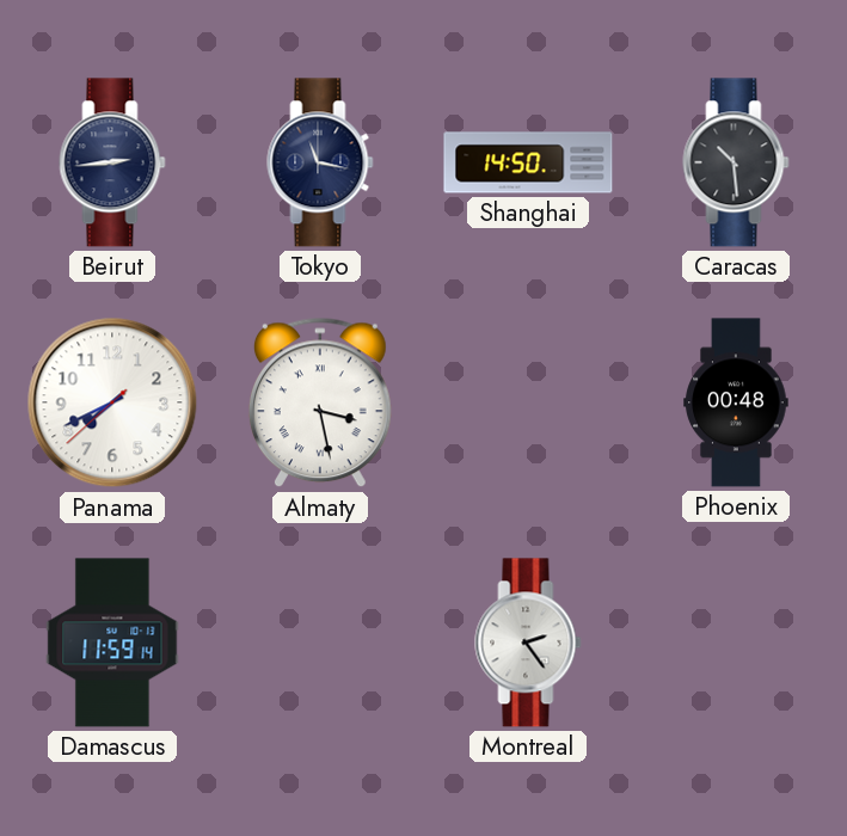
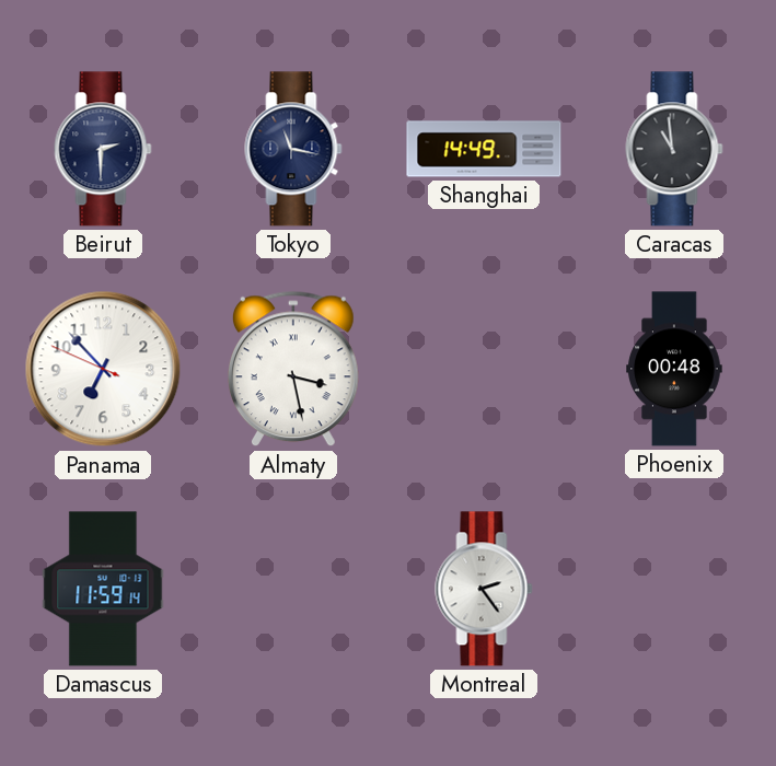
Beirut: 2:44 -> 2:30 (103, 149)
Shanghai: 14:50 -> 14:49 (484, 149)
Caracas: 10:29 -> 10:59 (674, 149)
Panama: 7:40 -> 6:52 (103, 369)
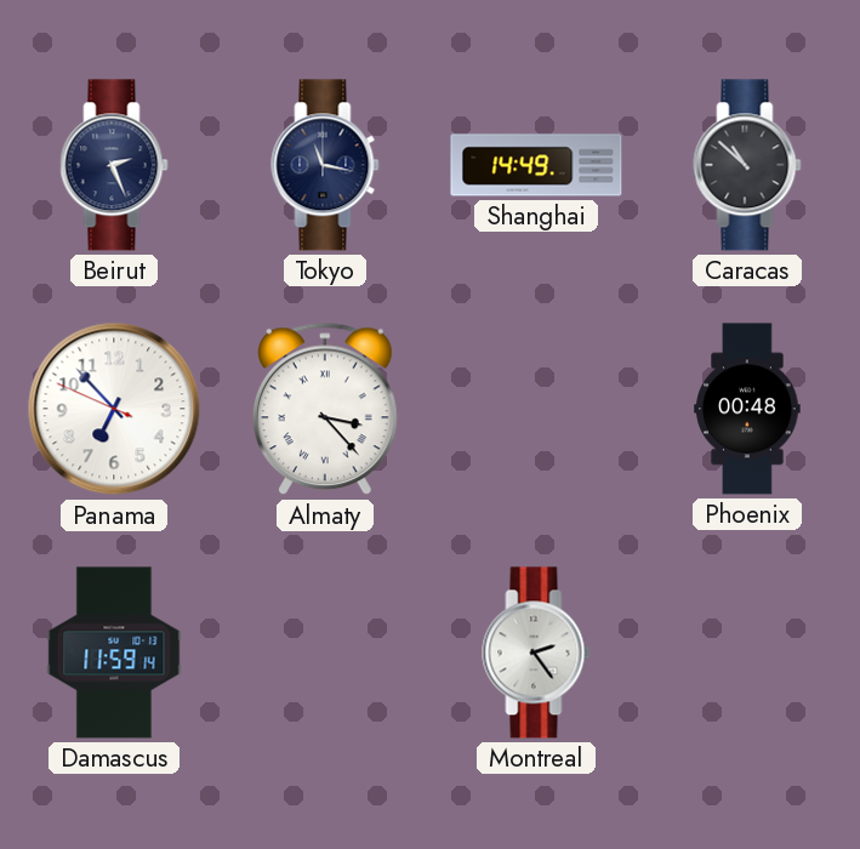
Beirut: 2:30 -> 2:26 (114, 165)
Caracas: 10:59 -> 10:52 (747, 165)
Almaty: 3:28 -> 3:23 (325, 409)
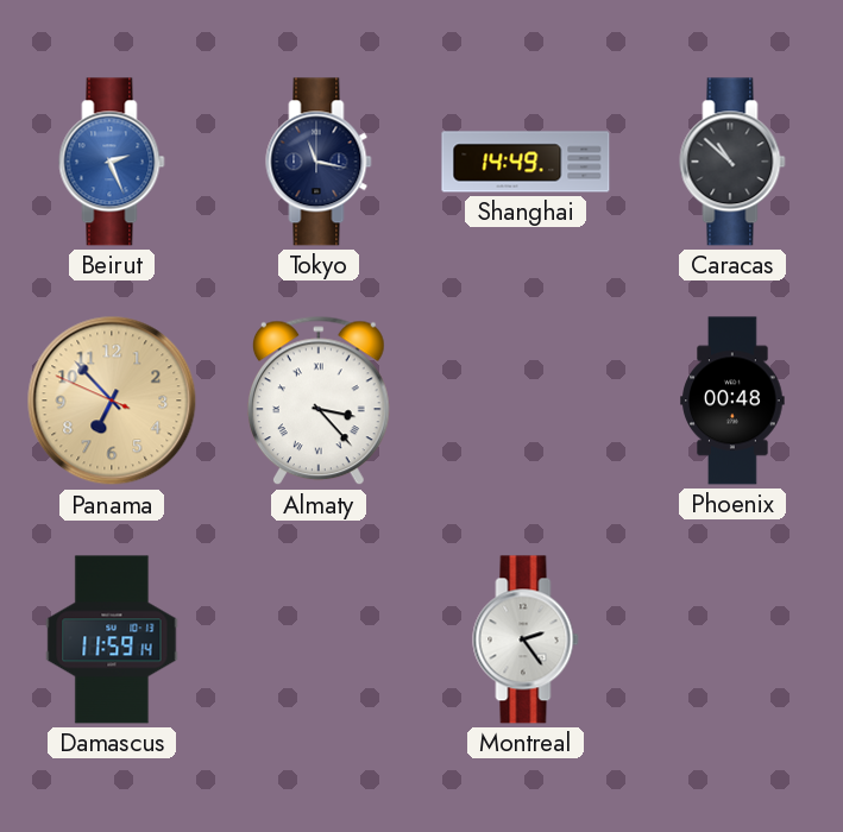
Beirut dial: navy -> blue (112, 162)
Panama dial: white -> champagne (112, 401)
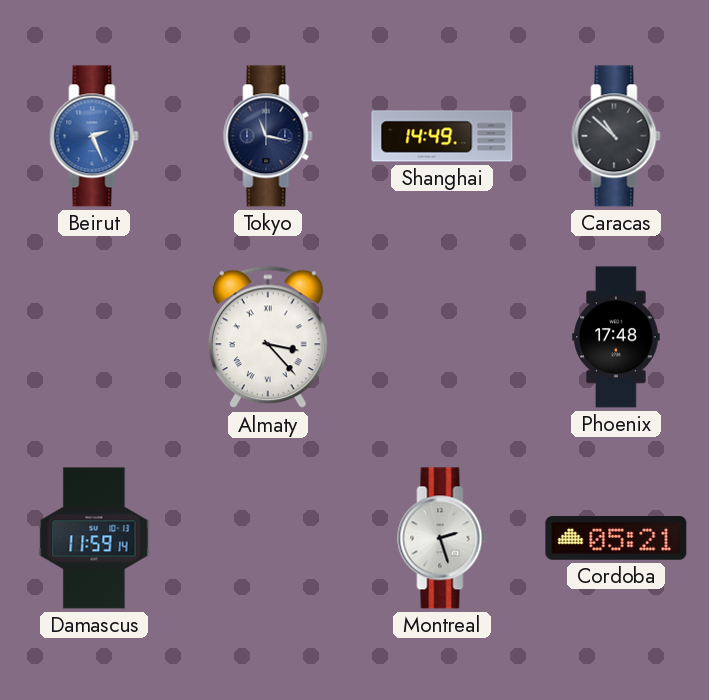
Panama: 6:52 -> none (112, 401)
Phoenix: 00:48 -> 17:48 (616, 337)
Montreal: 2:24 -> 2:27 (442, 538)
Cordoba: none -> 05:21 (616, 539)
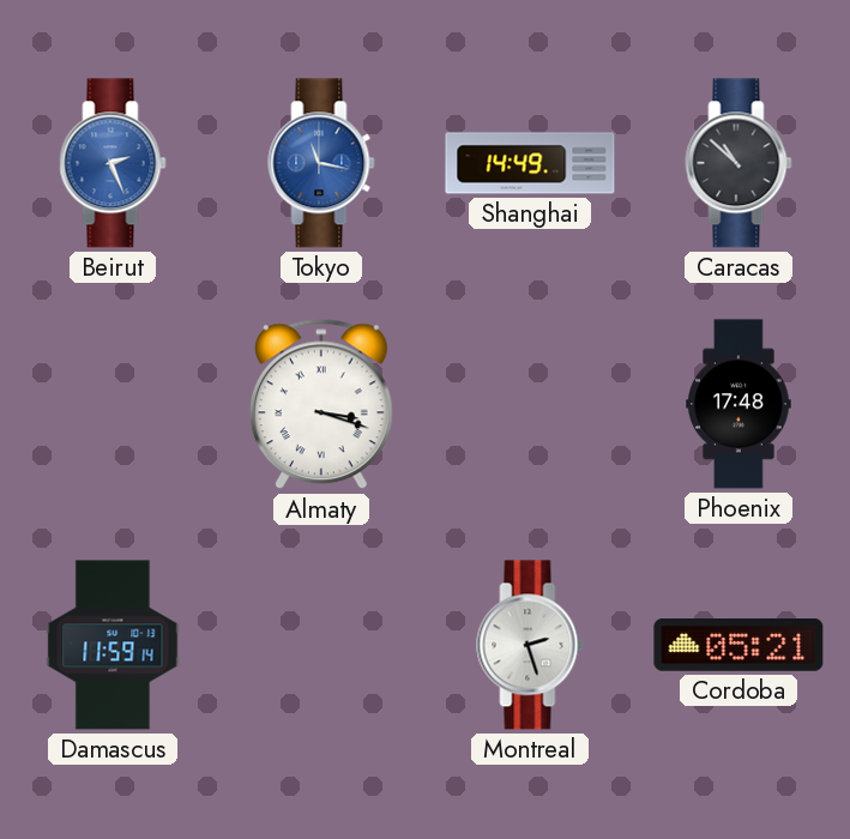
Tokyo dial: navy -> blue (321, 163)
Almaty: 3:23 -> 3:18 (321, 404)
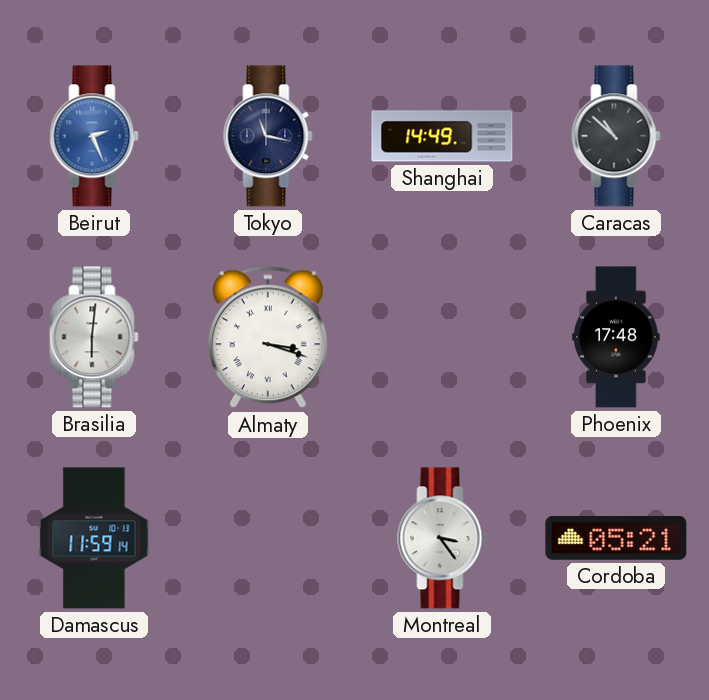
Tokyo dial: blue -> navy (268, 136)
Brasilia: none -> 6:01 (94, 337)
Montreal: 2:27 -> 3:24 (442, 538)
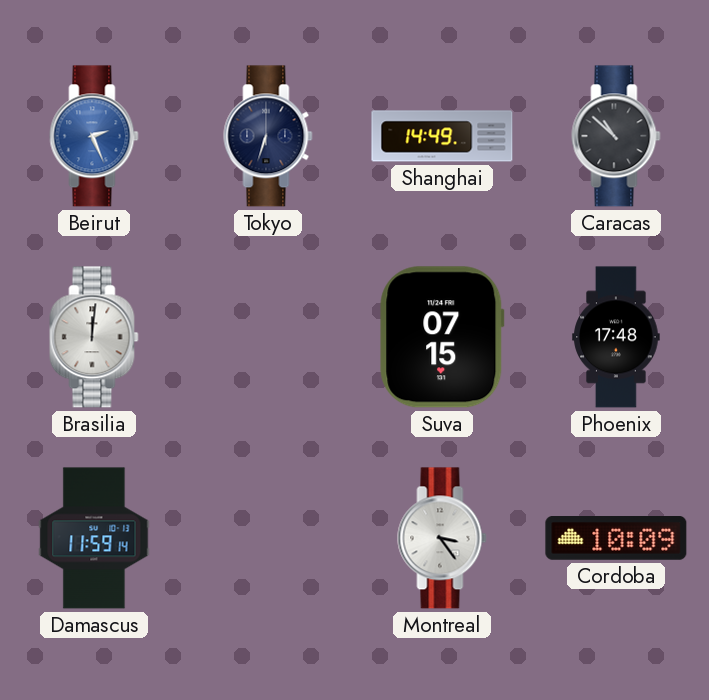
Tokyo: 11:17 -> 6:33 (268, 136)
Brasilia: 6:01 -> 12:01 (94, 337)
Almaty: 3:18 -> none (268, 337)
Suva: none -> 07:15 (442, 337)
Cordoba: 05:21 -> 10:09 (616, 539)
